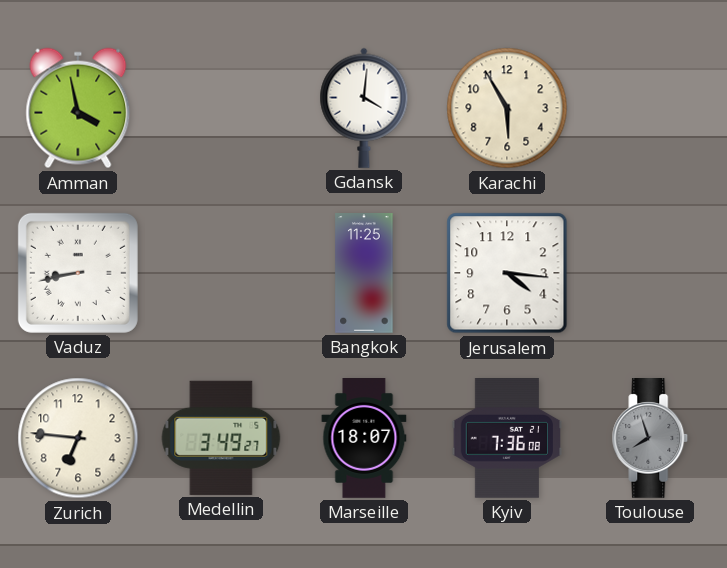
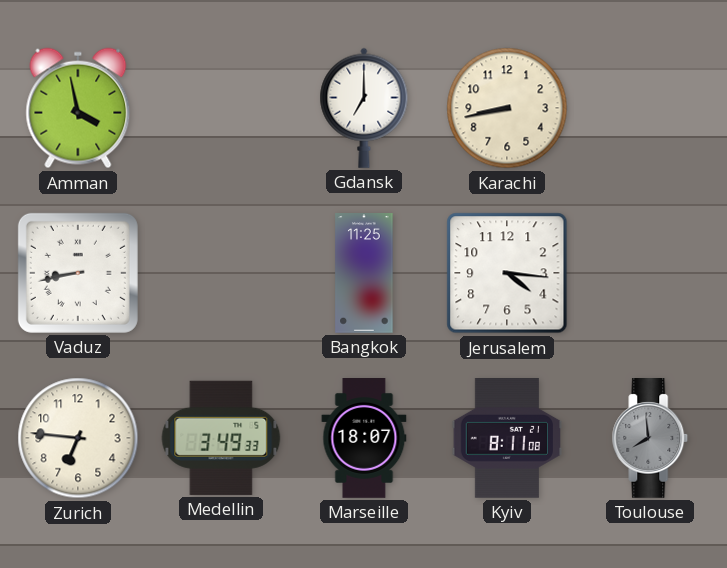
Gdansk: 4:01 -> 7:00 (364, 108)
Karachi: 5:55 -> 8:43 (507, 108)
Medellin: 3:49:27 -> 3:49:33 (221, 438)
Kyiv: 7:36 -> 8:11 (506, 439)
Toulouse: 7:57 -> 7:59 (650, 439)
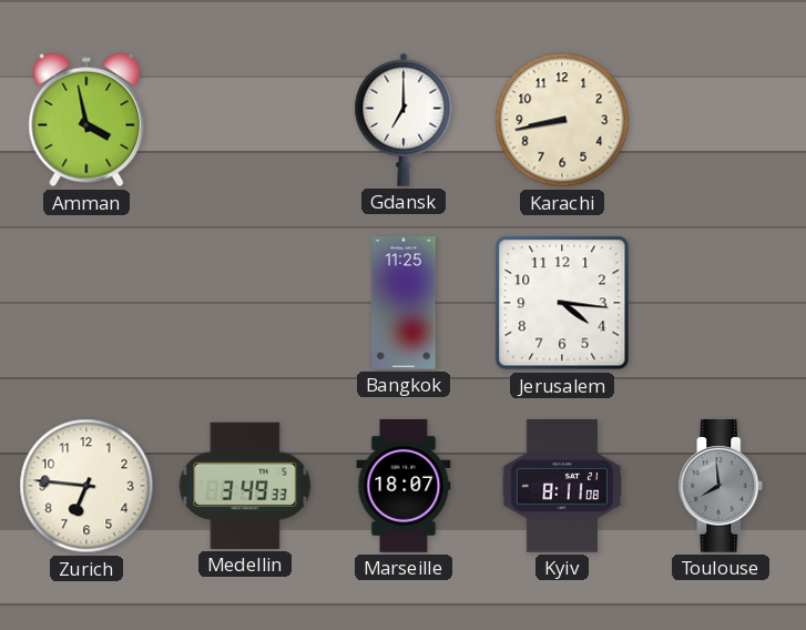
Vaduz: 8:43 -> none (78, 273)
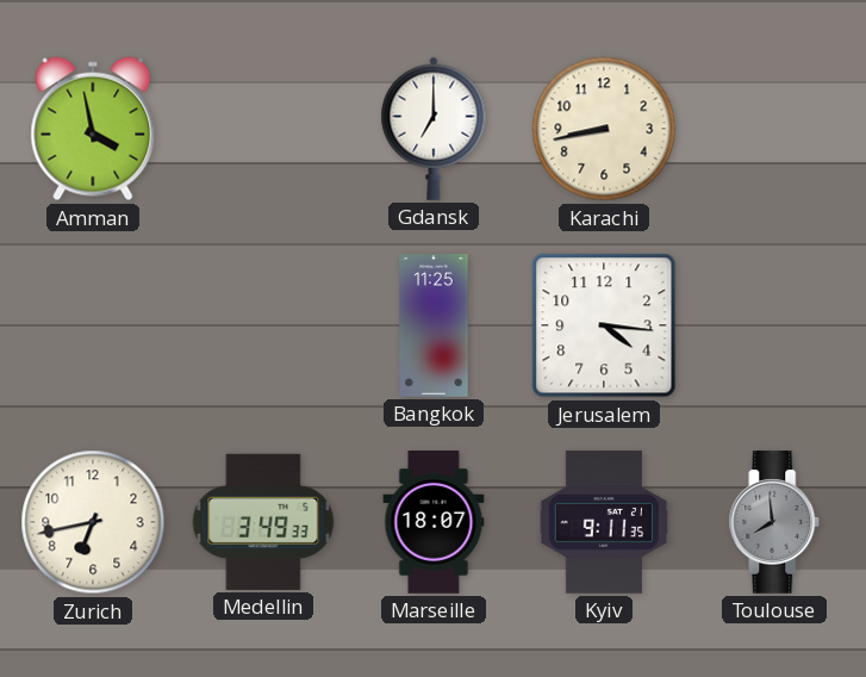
Zurich: 6:46 -> 6:43 (93, 522)
Kyiv: 8:11 -> 9:11 (603, 523)
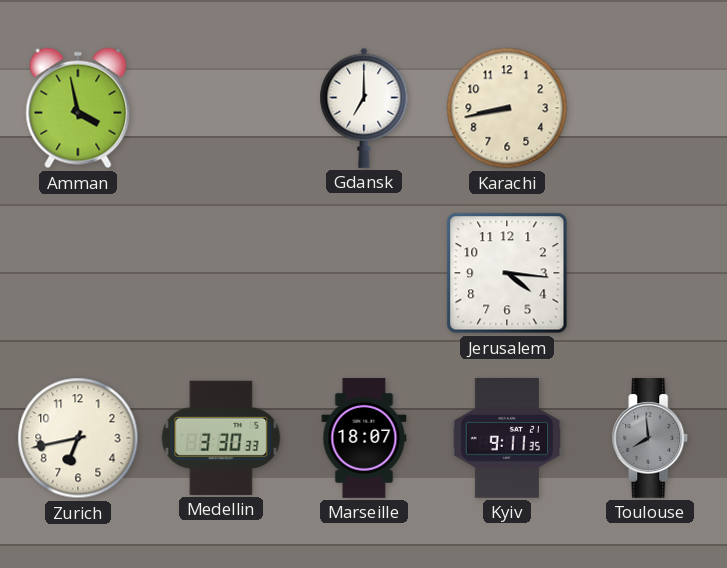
Bangkok: 11:25 -> none (434, 325)
Medellin: 3:49 -> 3:30 (221, 438)
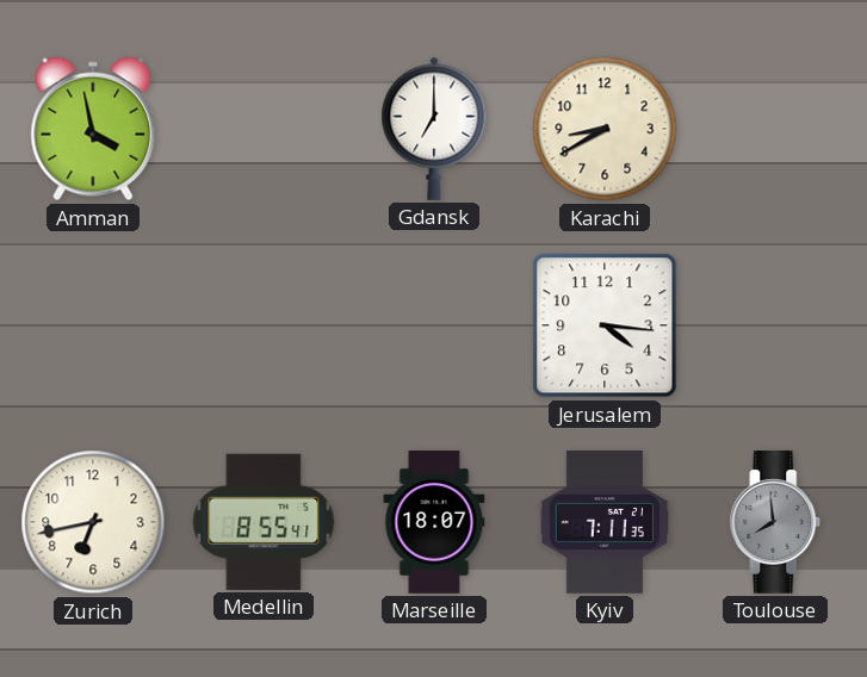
Karachi: 8:43 -> 8:40 (605, 129)
Medellin: 3:30 -> 8:55 (264, 522)
Kyiv: 9:11 -> 7:11 (603, 523)
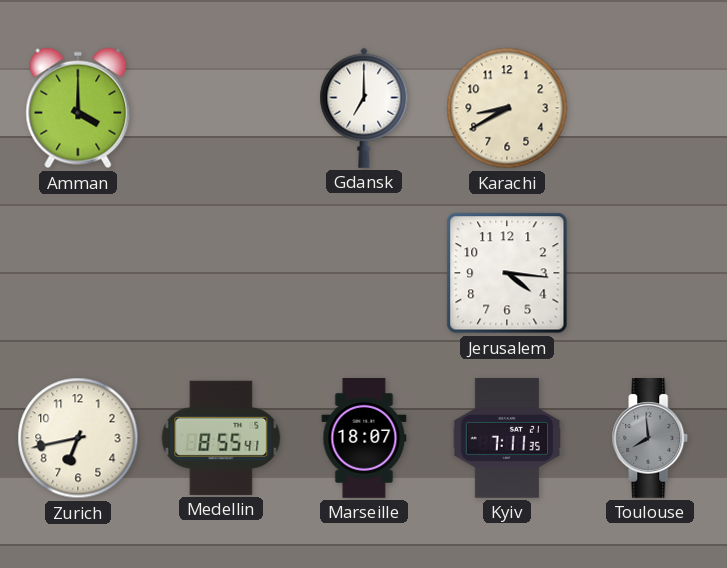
Amman: 3:58 -> 4:00 (78, 108)
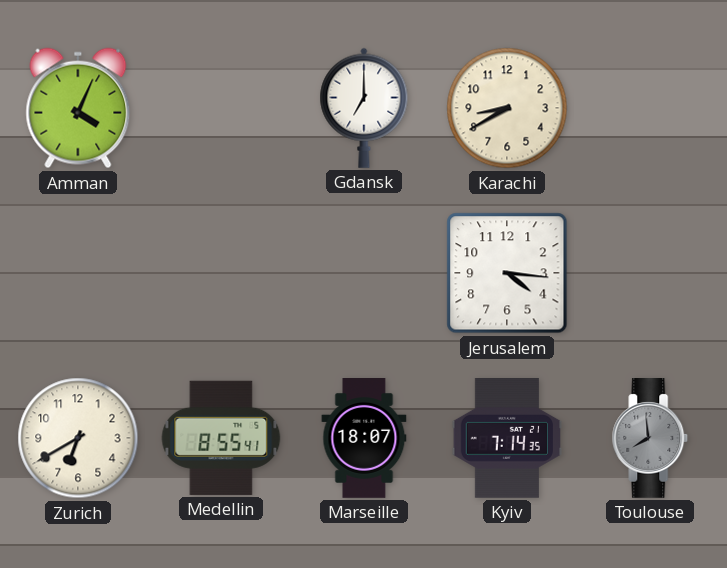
Amman: 4:00 -> 4:04 (78, 108)
Zurich: 6:43 -> 6:40 (78, 438)
Kyiv: 7:11 -> 7:14 (506, 439)
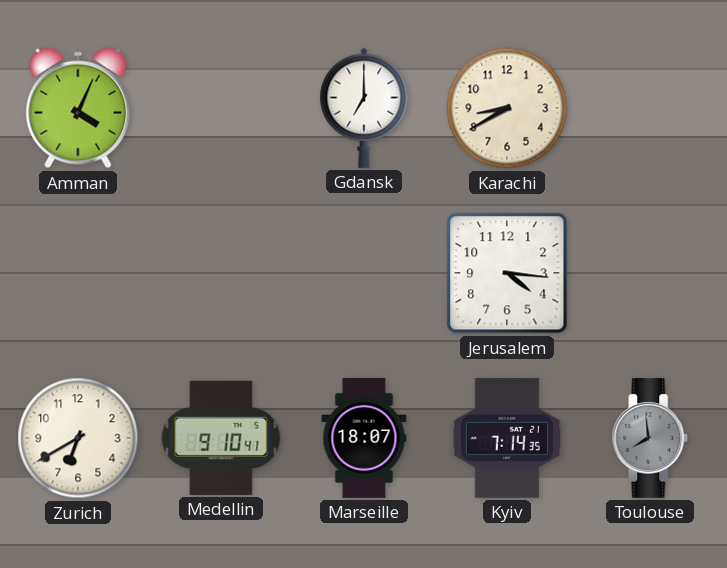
Medellin: 8:55 -> 9:10 (221, 438)
